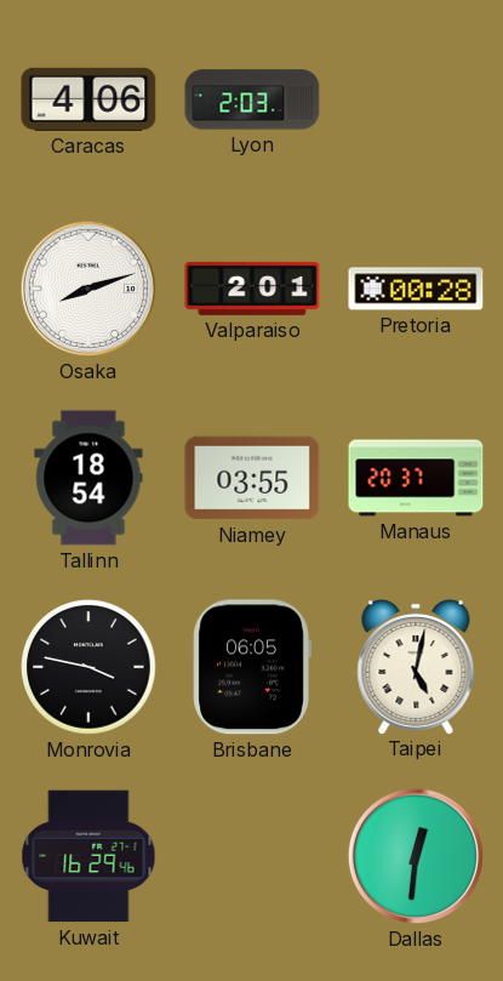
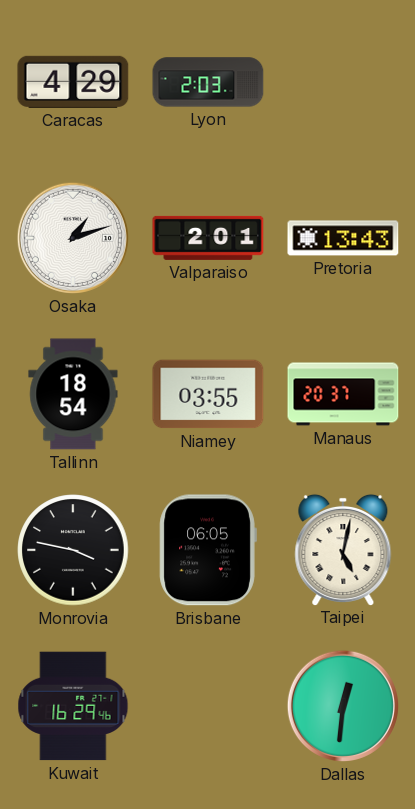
Caracas: 4:06 -> 4:29 (73, 82)
Osaka: 8:12 -> 1:12 (73, 238)
Pretoria: 00:28 -> 13:43 (343, 238)
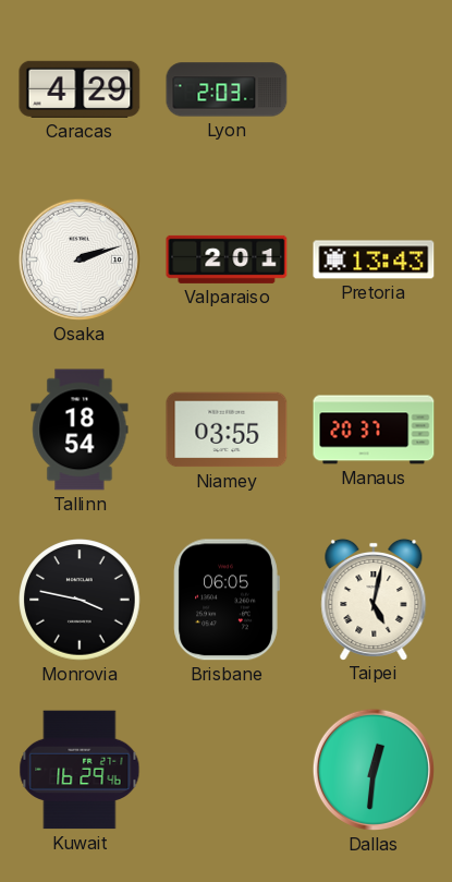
Osaka: 1:12 -> 2:12 (80, 259)
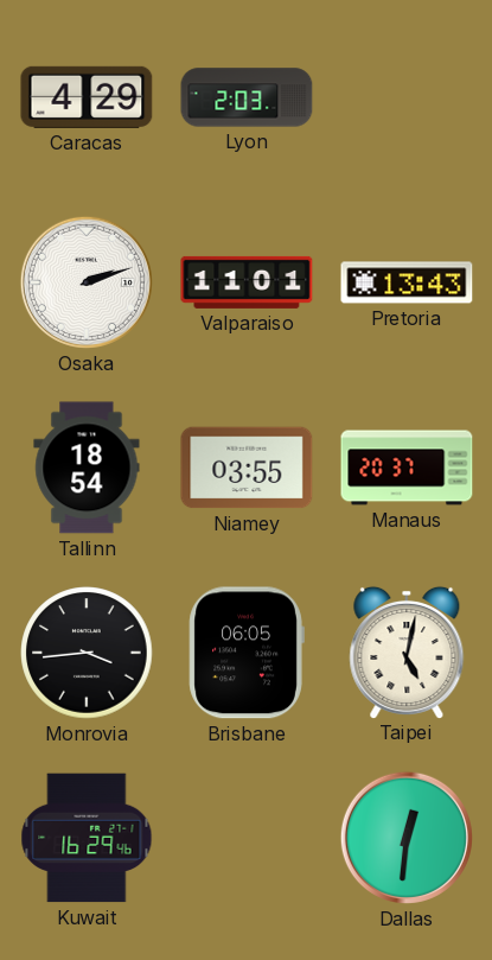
Valparaiso: 2:01 -> 11:01 (247, 282)
Monrovia: 3:47 -> 3:44 (87, 653)
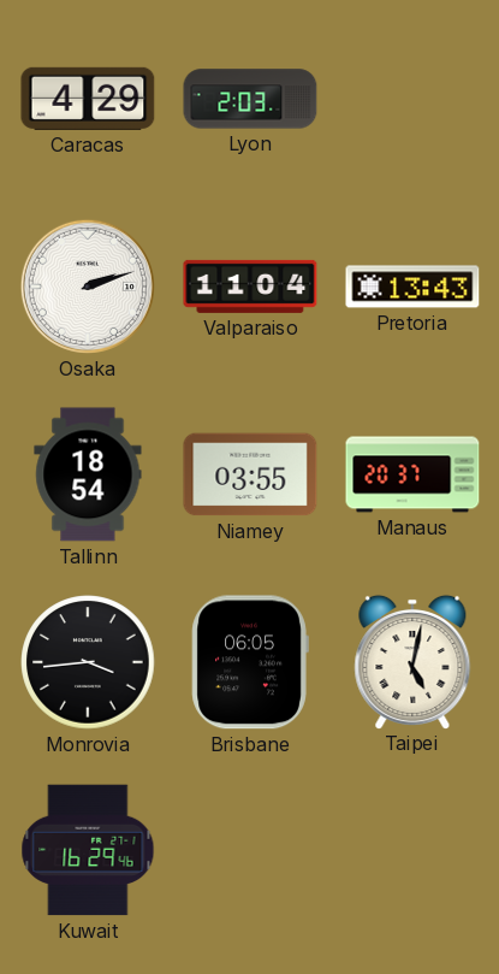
Valparaiso: 11:01 -> 11:04 (250, 287)
Dallas: 12:31 -> none (407, 838)
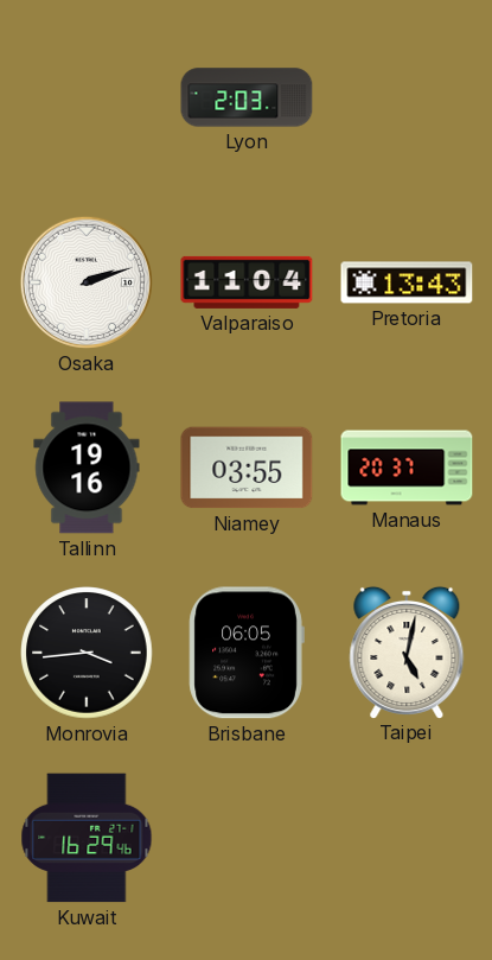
Caracas: 4:29 -> none (88, 99)
Tallinn: 18:54 -> 19:16 (87, 468)
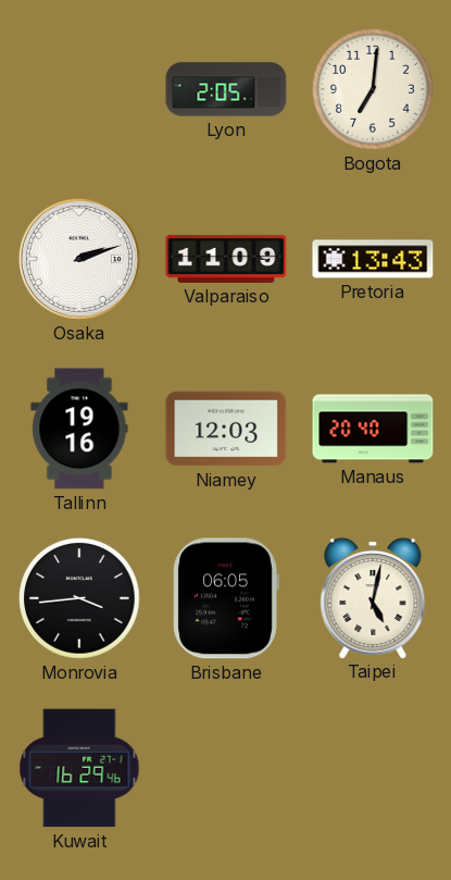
Lyon: 2:03 -> 2:05 (226, 89)
Bogota: none -> 7:01 (373, 89)
Valparaiso: 11:04 -> 11:09 (226, 259)
Niamey: 03:55 -> 12:03 (226, 429)
Manaus: 20:37 -> 20:40 (373, 429)
